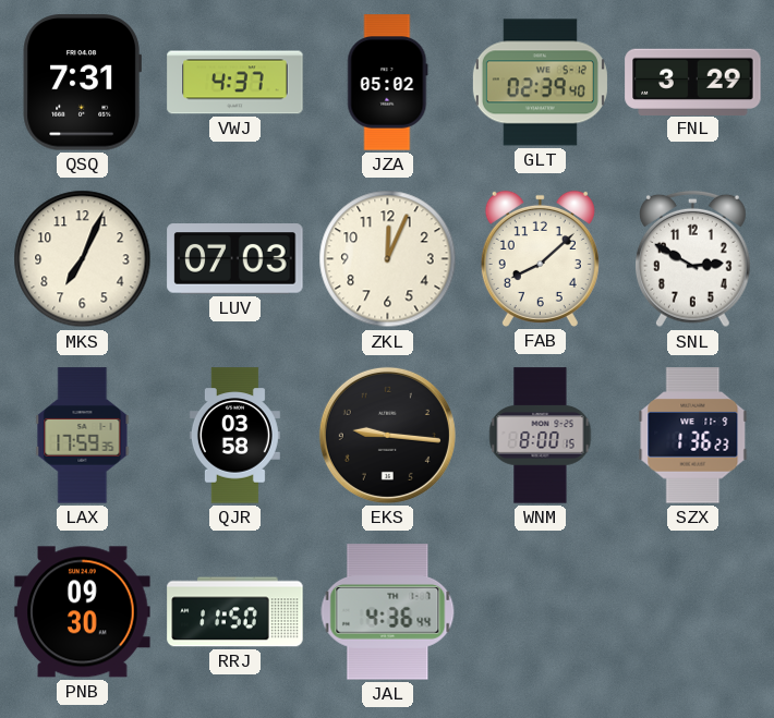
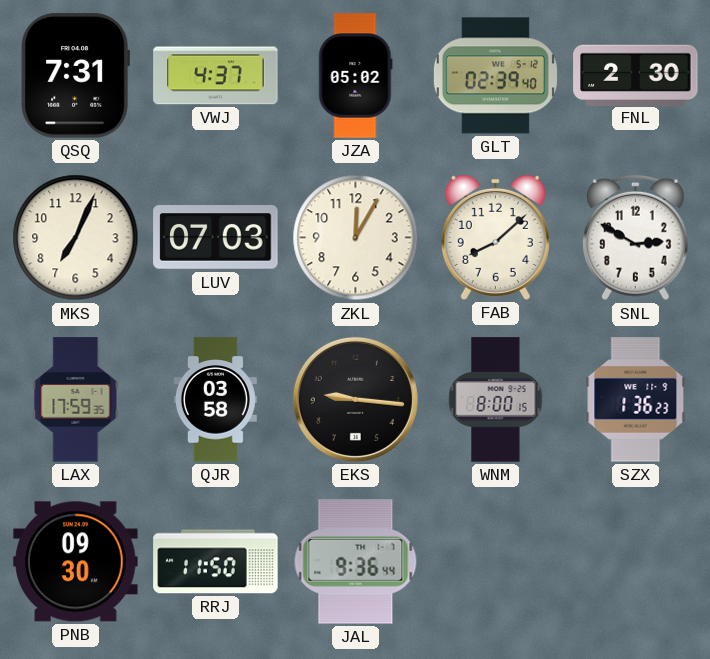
FNL: 3:29 -> 2:30 (636, 75)
ZKL: 12:04 -> 12:05 (356, 238)
JAL: 4:36 -> 9:36 (356, 562)
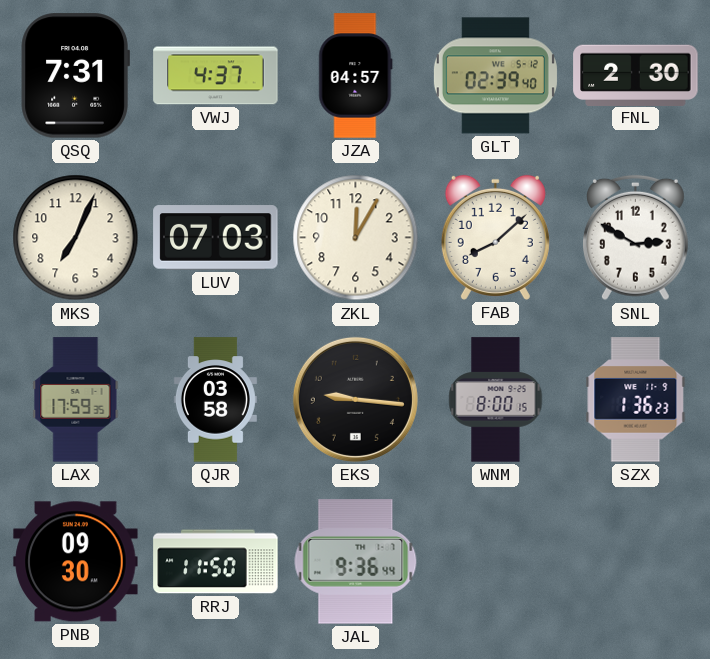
JZA: 05:02 -> 04:57 (356, 76)
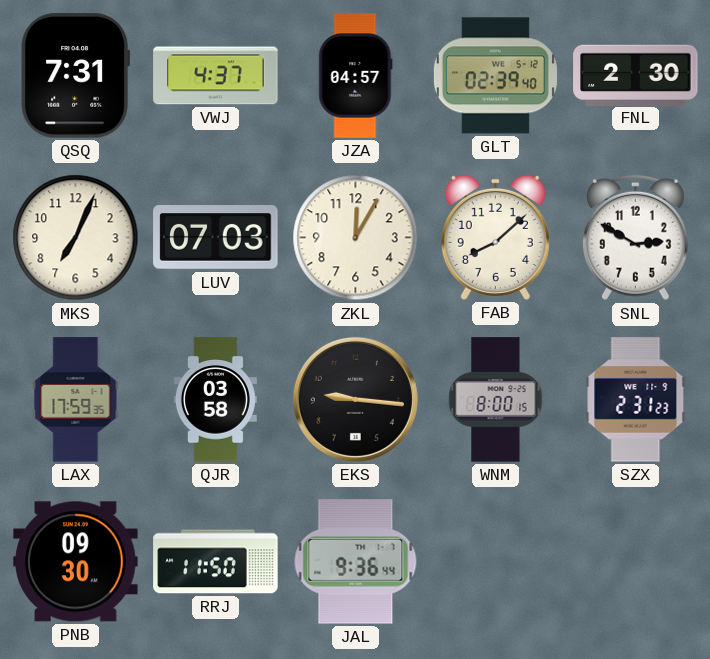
SZX: 1:36 -> 2:31 (636, 400)
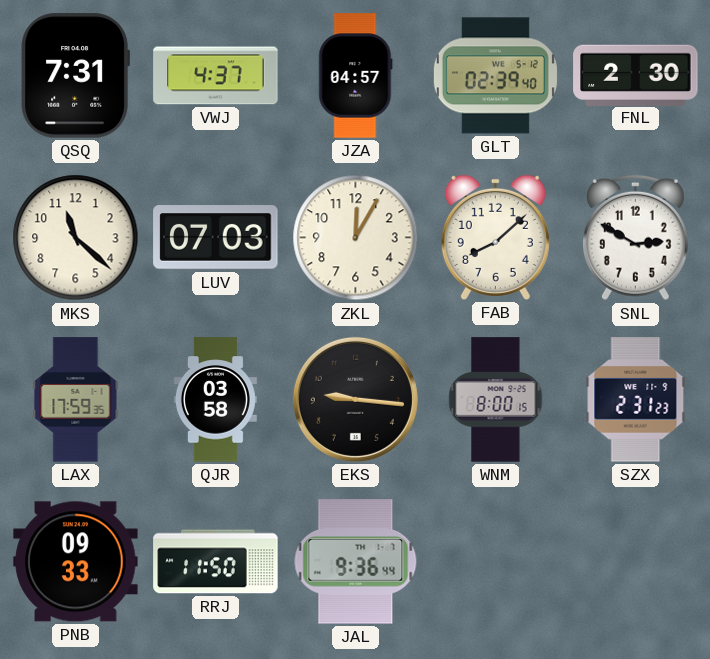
MKS: 7:04 -> 11:22 (76, 238)
PNB: 09:30 -> 09:33 (76, 562)
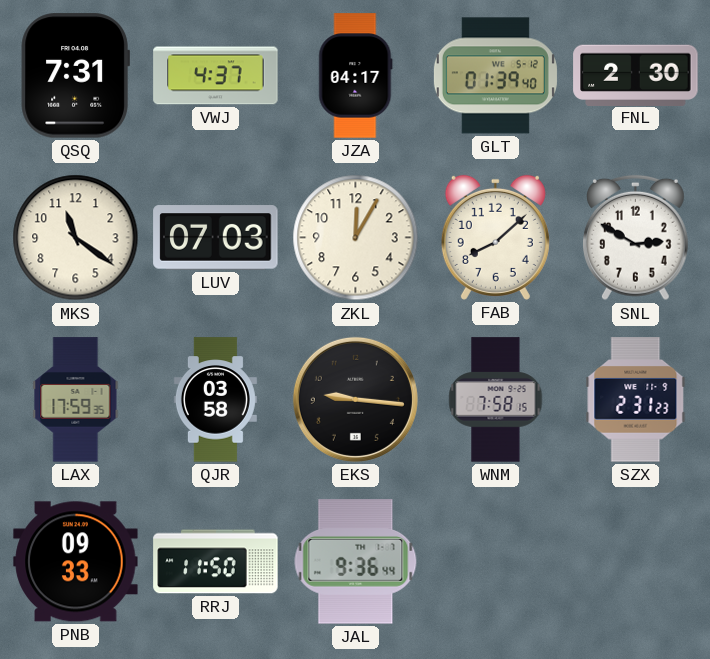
JZA: 04:57 -> 04:17 (356, 76)
GLT: 02:39 -> 01:39 (495, 76)
MKS: 11:22 -> 11:21 (76, 238)
WNM: 8:00 -> 7:58 (496, 400)
